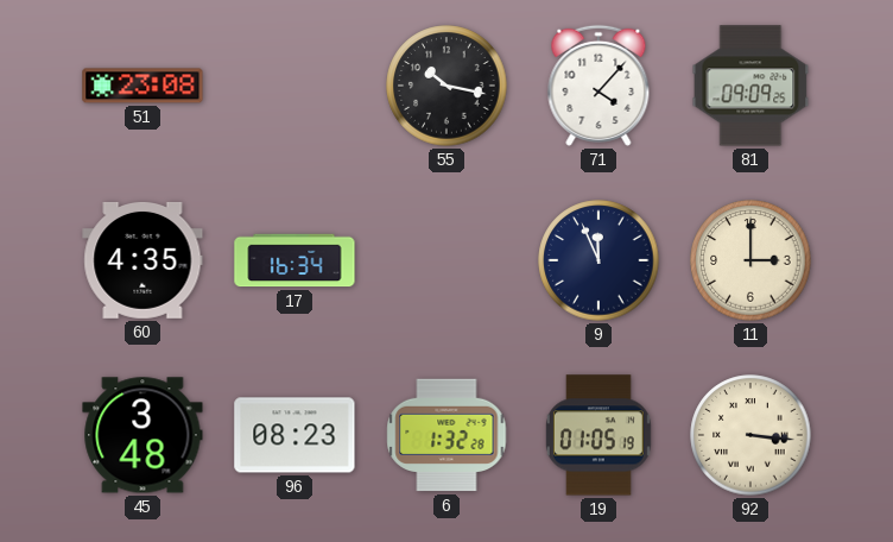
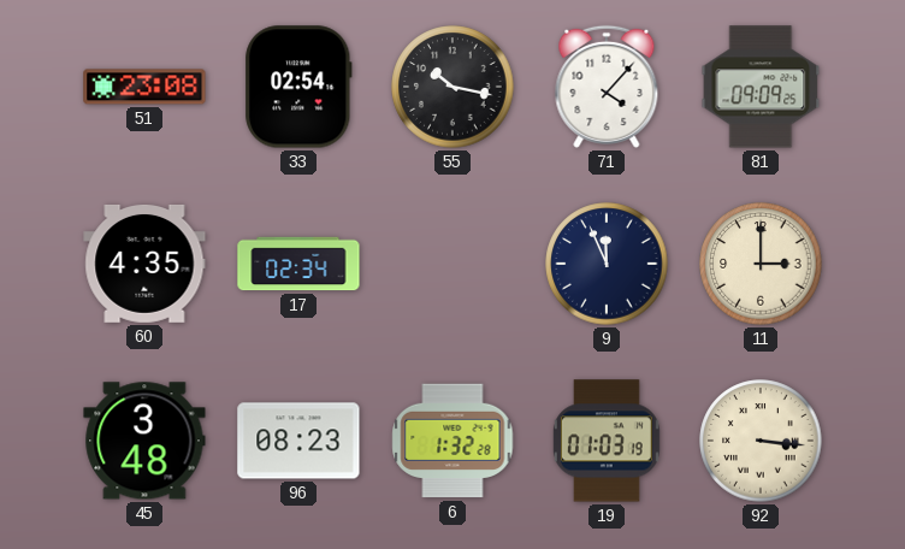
33: none -> 02:54 (298, 87)
17: 16:34 -> 02:34 (298, 264)
19: 01:05 -> 01:03 (607, 441)
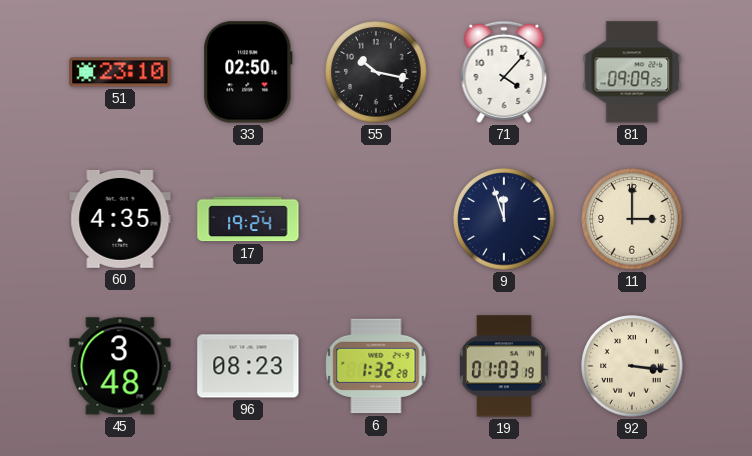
51: 23:08 -> 23:10 (120, 72)
33: 02:54 -> 02:50 (248, 72)
17: 02:34 -> 19:24 (248, 219)
9: 11:56 -> 11:57 (504, 219)
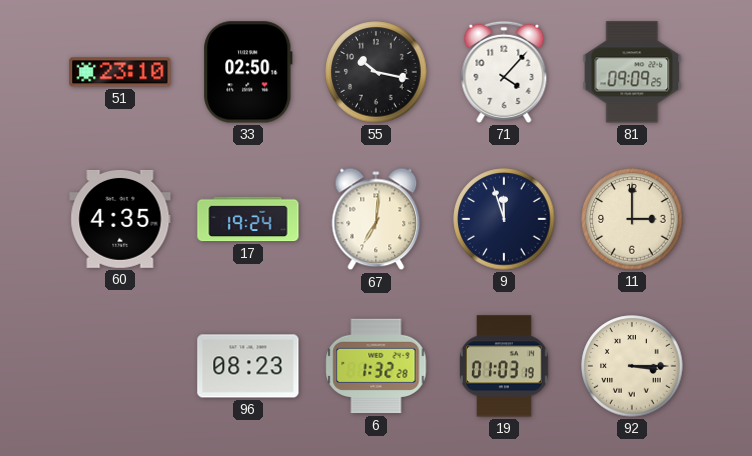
67: none -> 7:01 (376, 219)
45: 3:48 -> none (120, 366)
92: 3:16 -> 3:15 (632, 366)
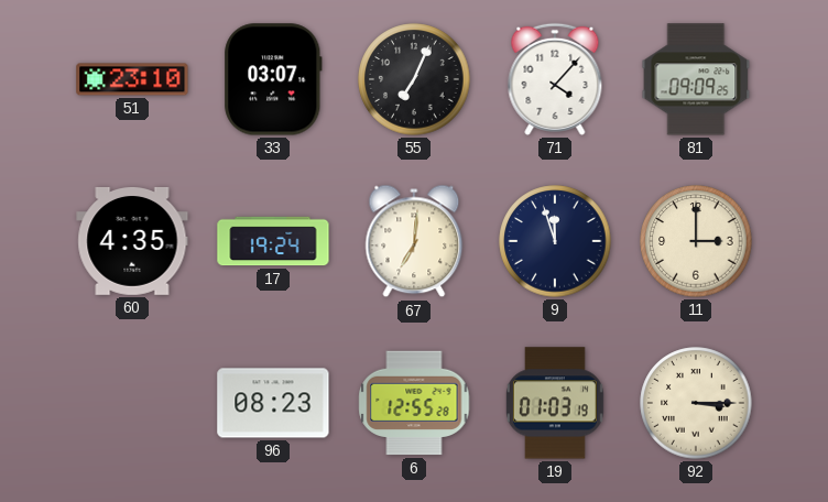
33: 02:50 -> 03:07 (273, 79)
55: 10:17 -> 7:04 (414, 79)
6: 1:32 -> 12:55 (414, 403)
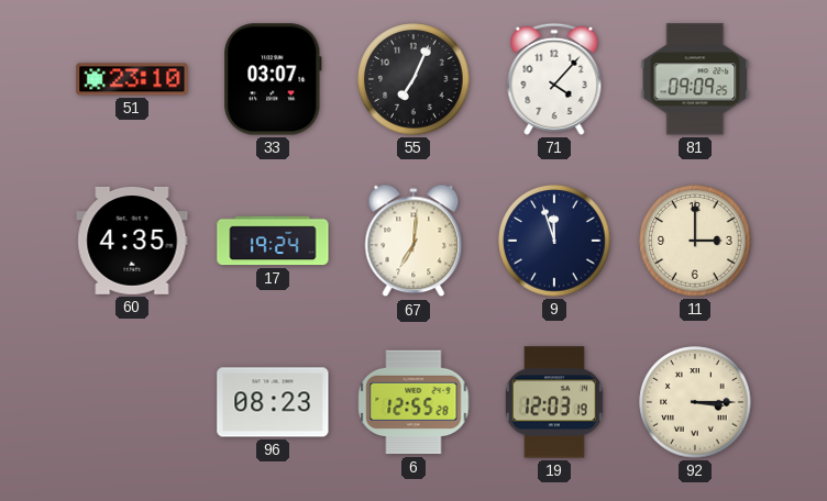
19: 01:03 -> 12:03 (554, 402)
